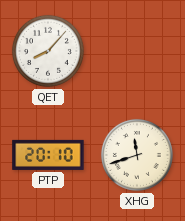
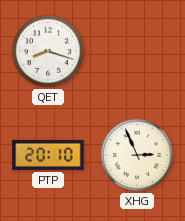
QET: 8:07 -> 8:18 (48, 51)
XHG: 11:42 -> 2:56 (137, 155)
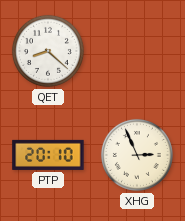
QET: 8:18 -> 8:22 (48, 51)
